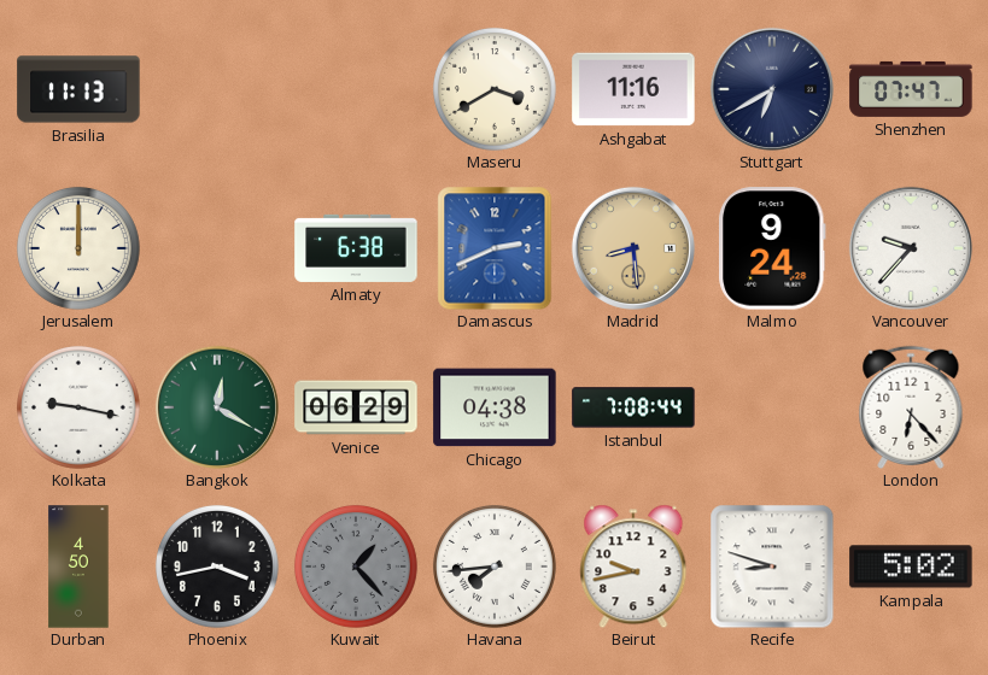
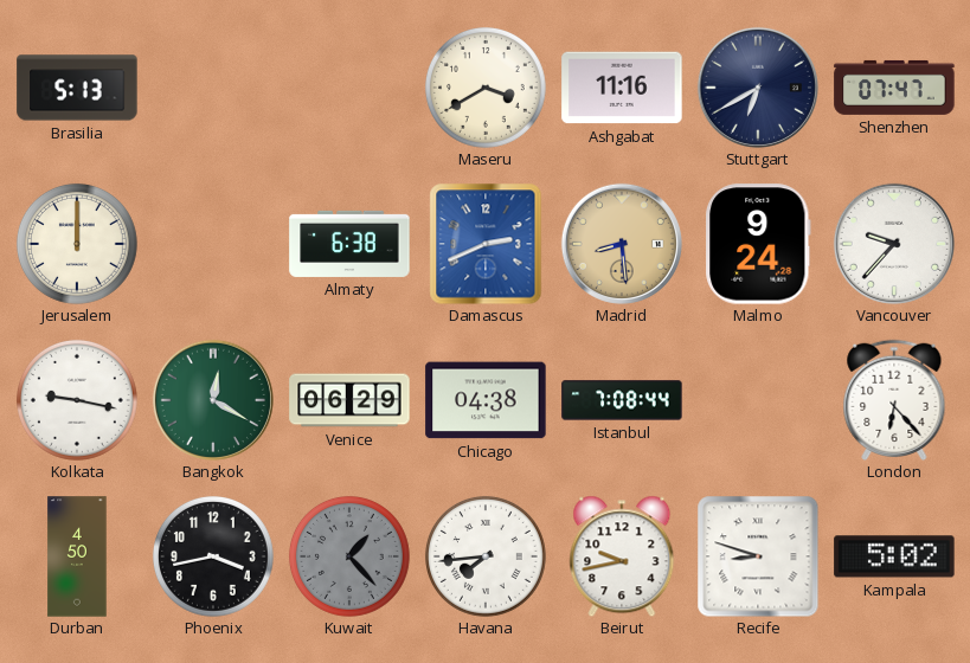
Brasilia: 11:13 -> 5:13 (77, 88)
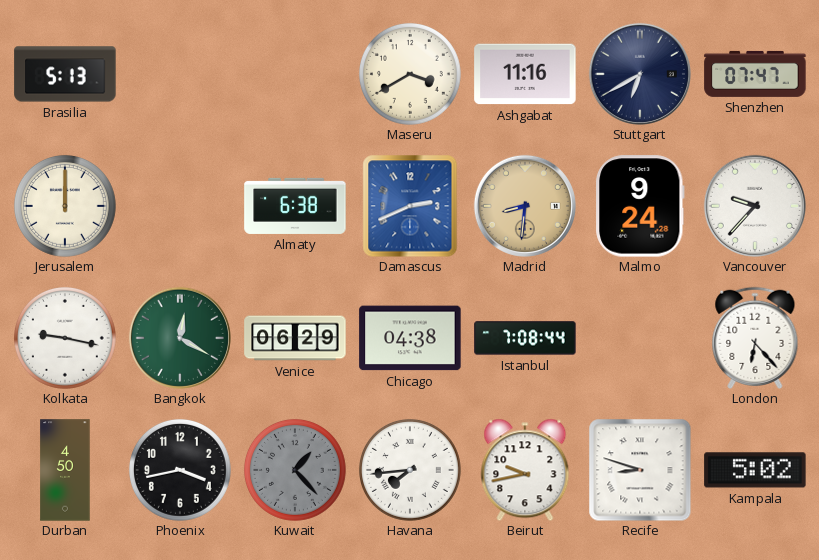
Madrid: 8:29 -> 8:31 (525, 206)
